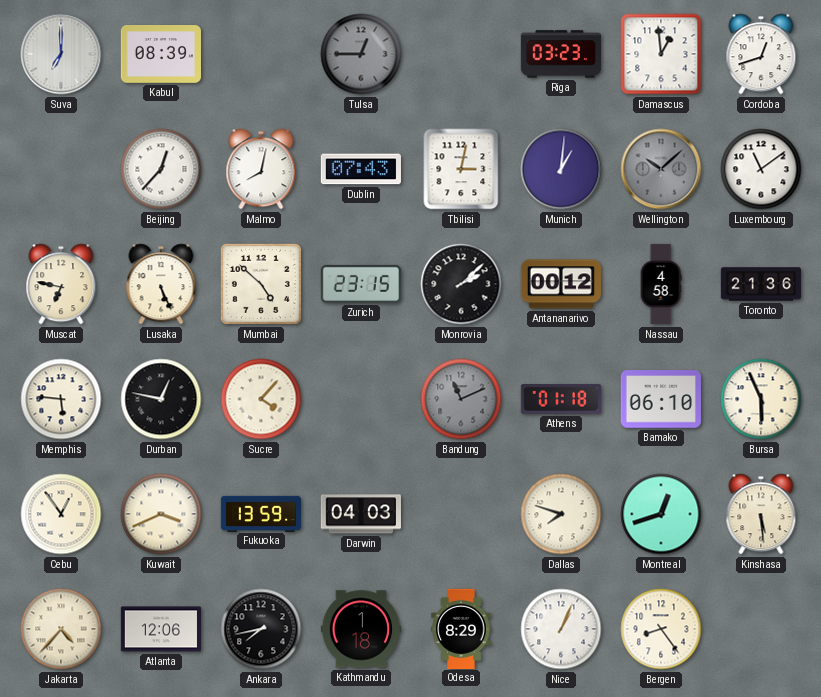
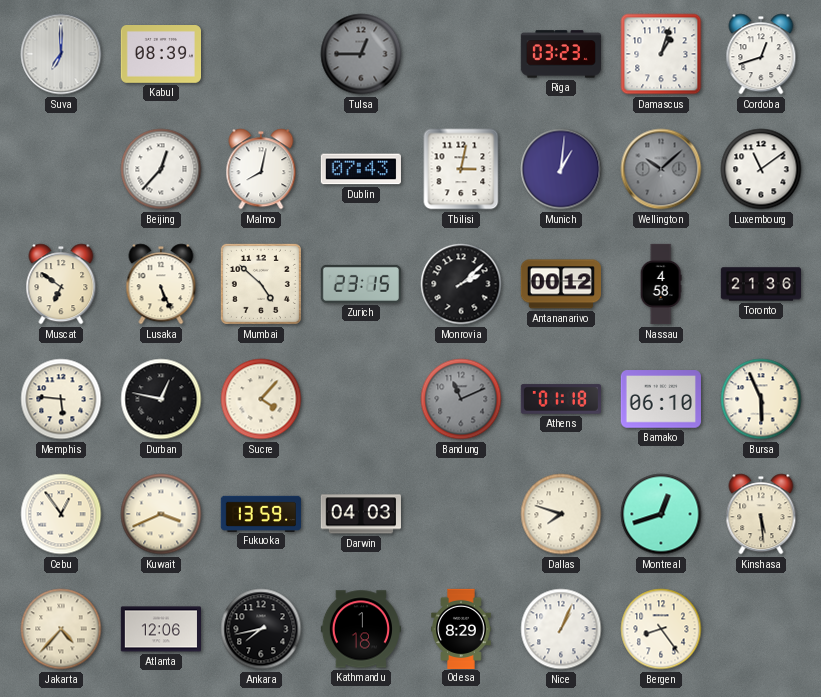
Damascus: 12:59 -> 1:03 (661, 54)
Muscat: 6:47 -> 6:51 (61, 284)
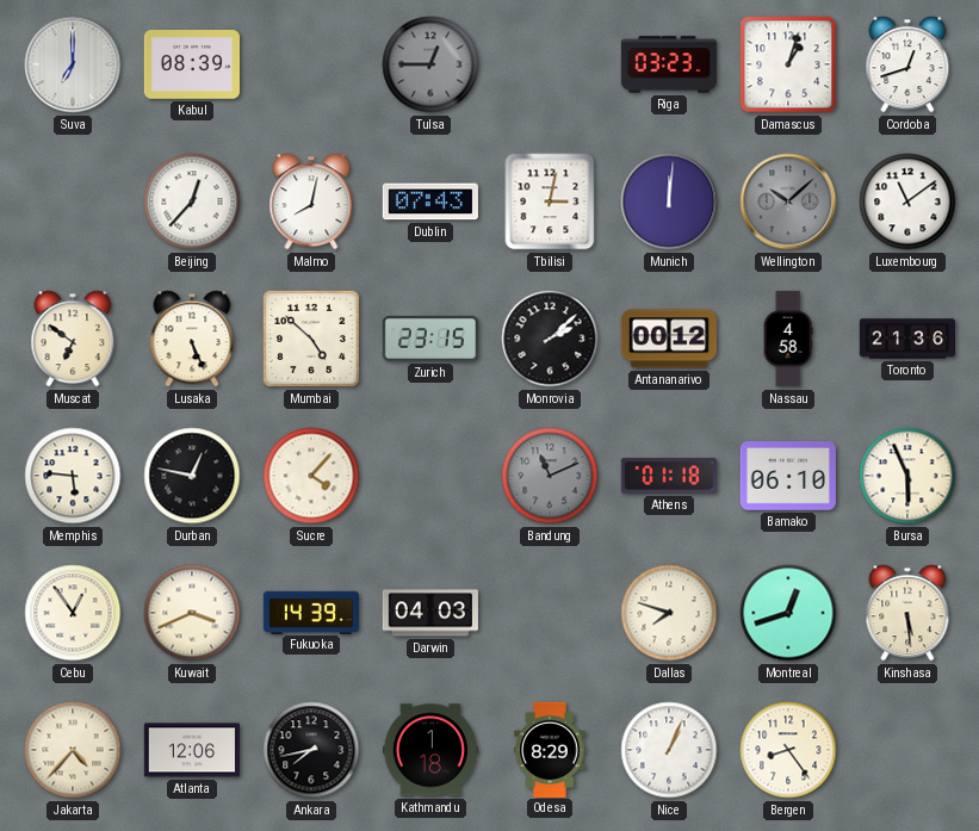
Munich: 1:01 -> 12:01 (669, 201)
Fukuoka: 13:59 -> 14:39 (310, 612)
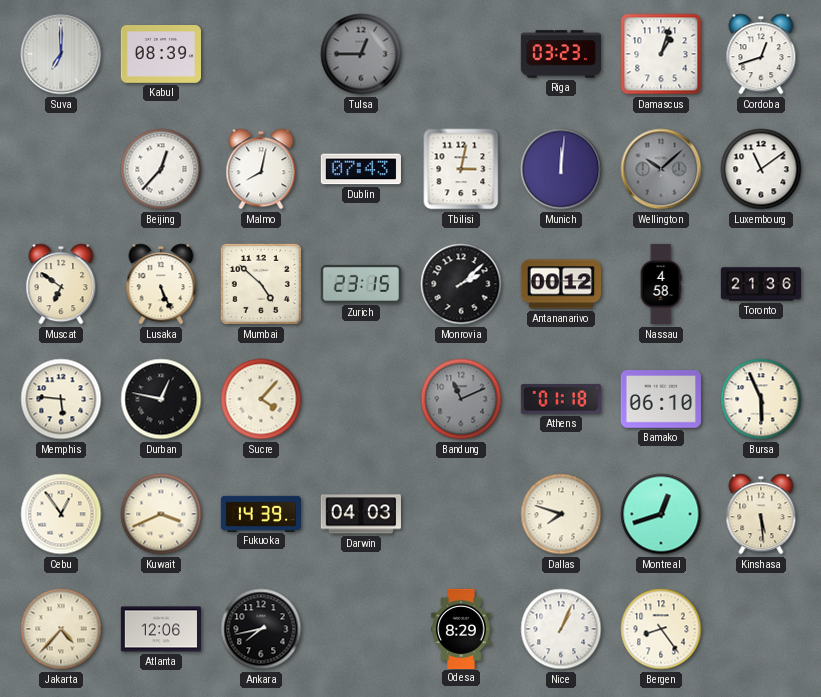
Kathmandu: 1:18 -> none (429, 750)
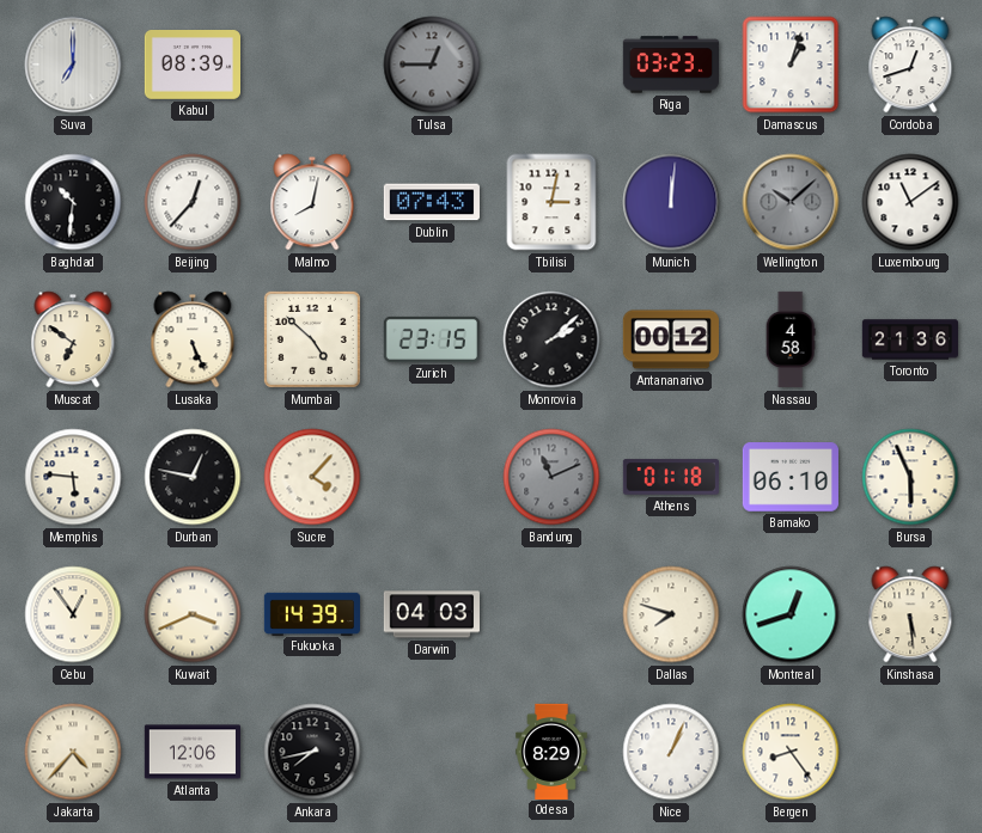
Baghdad: none -> 10:31 (73, 202)
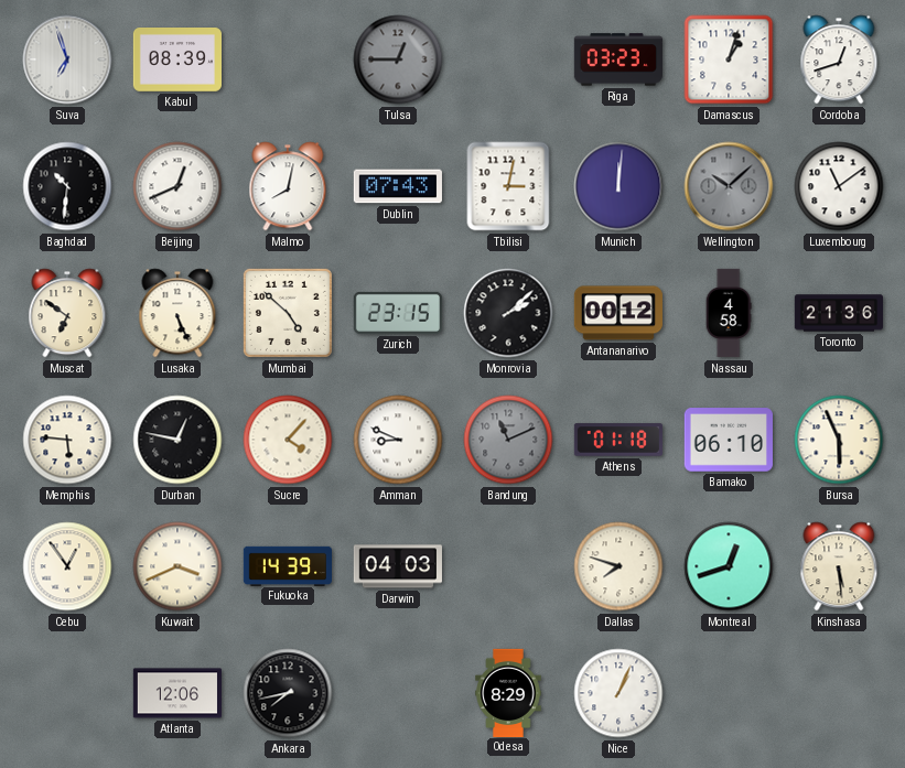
Suva: 7:00 -> 6:57 (67, 60)
Beijing: 12:37 -> 12:41 (177, 186)
Amman: none -> 8:49 (398, 440)
Jakarta: 4:37 -> none (73, 752)
Bergen: 8:24 -> none (791, 752)
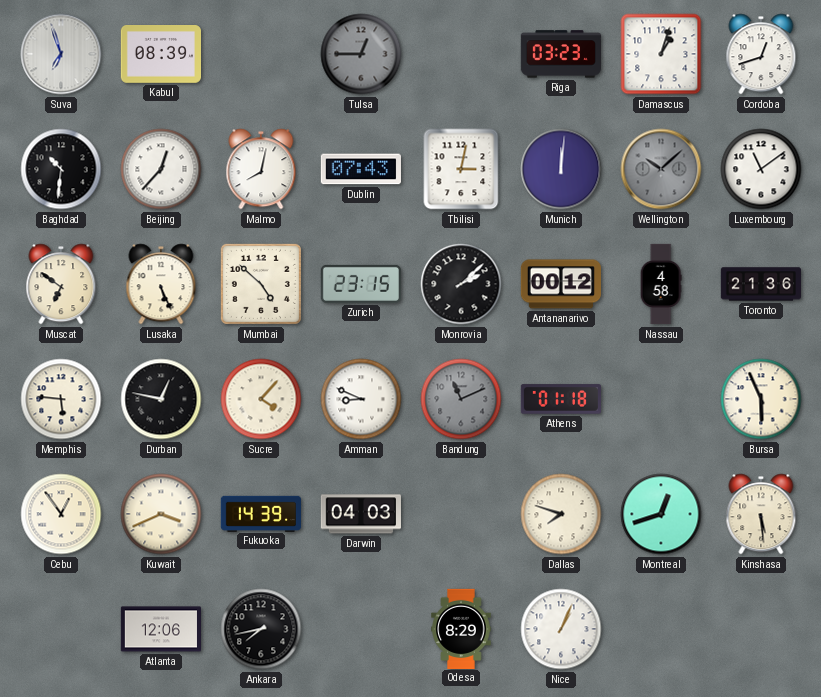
Beijing: 12:41 -> 12:37 (161, 169)
Bamako: 06:10 -> none (729, 440)
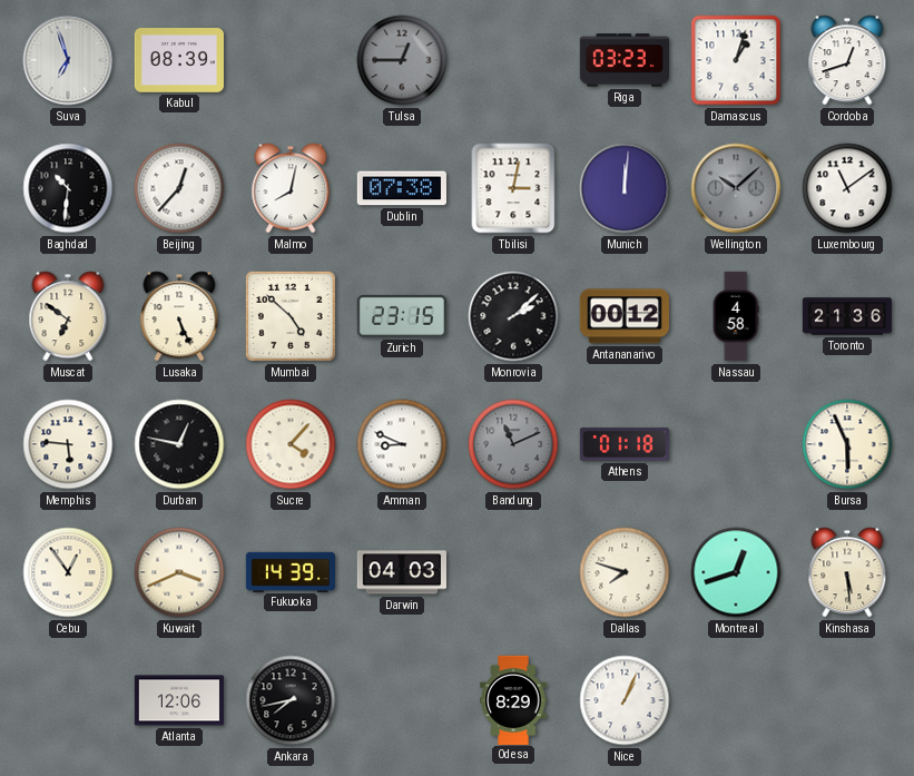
Dublin: 07:43 -> 07:38 (402, 188)
